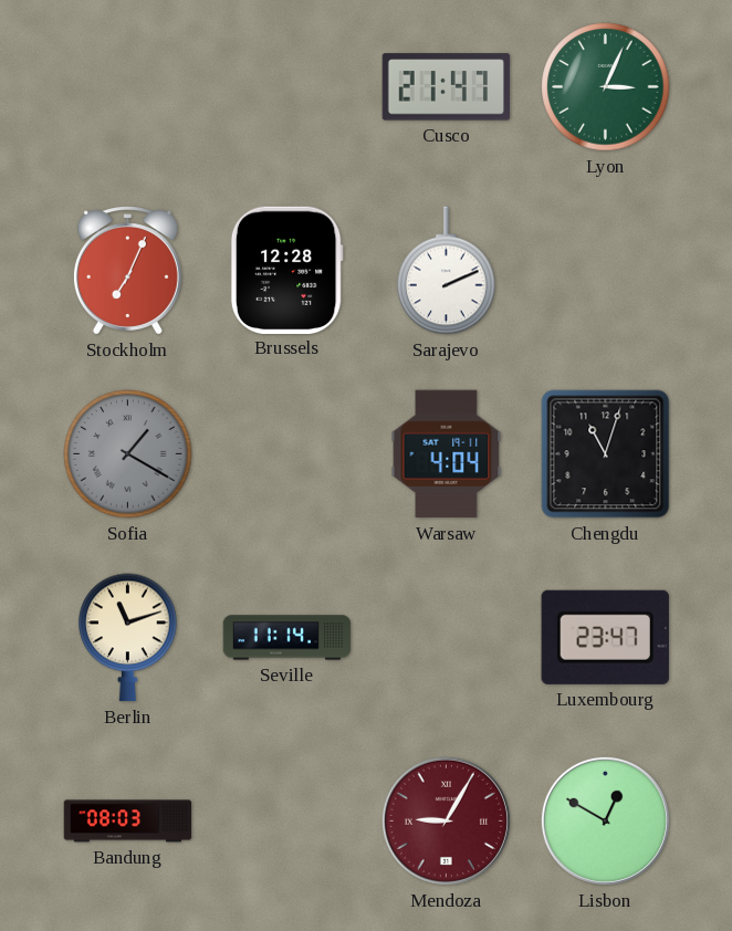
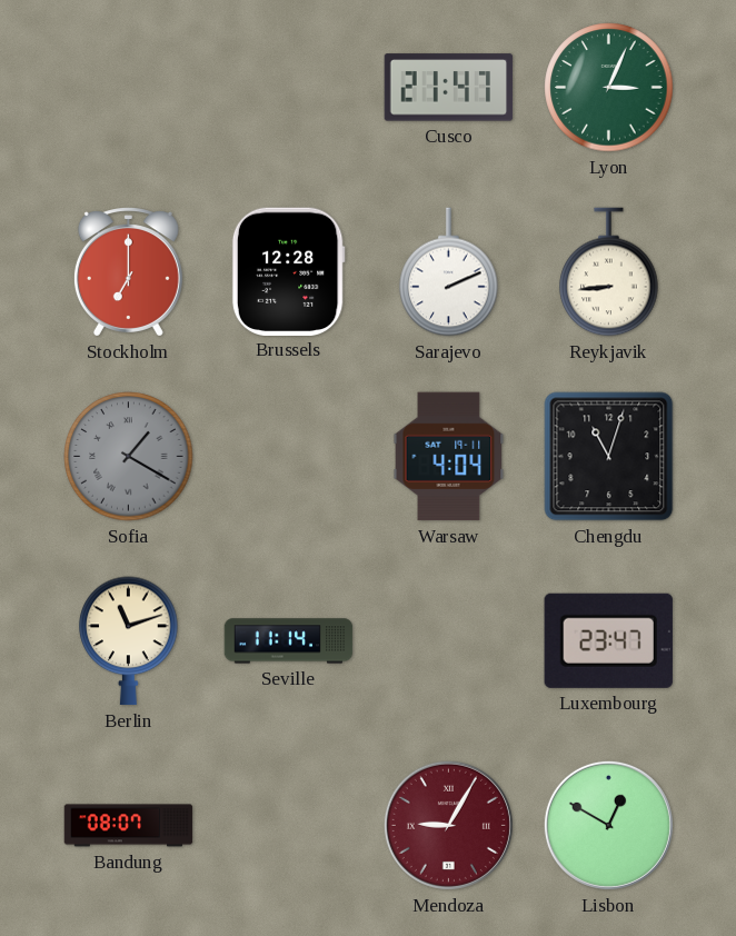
Stockholm: 7:04 -> 7:00 (128, 272)
Reykjavik: none -> 8:44 (609, 272)
Bandung: 08:03 -> 08:07 (129, 826)
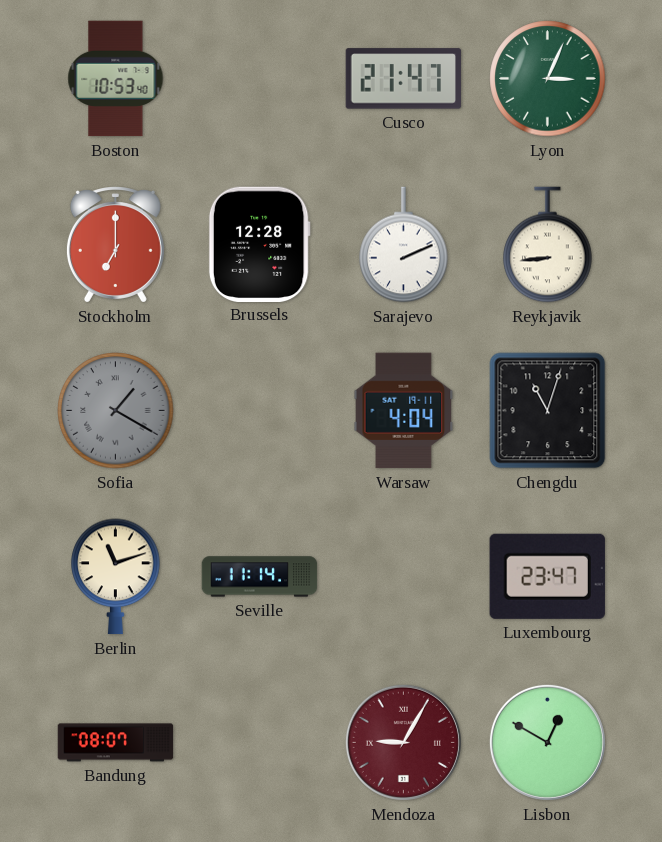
Boston: none -> 10:53 (116, 79)
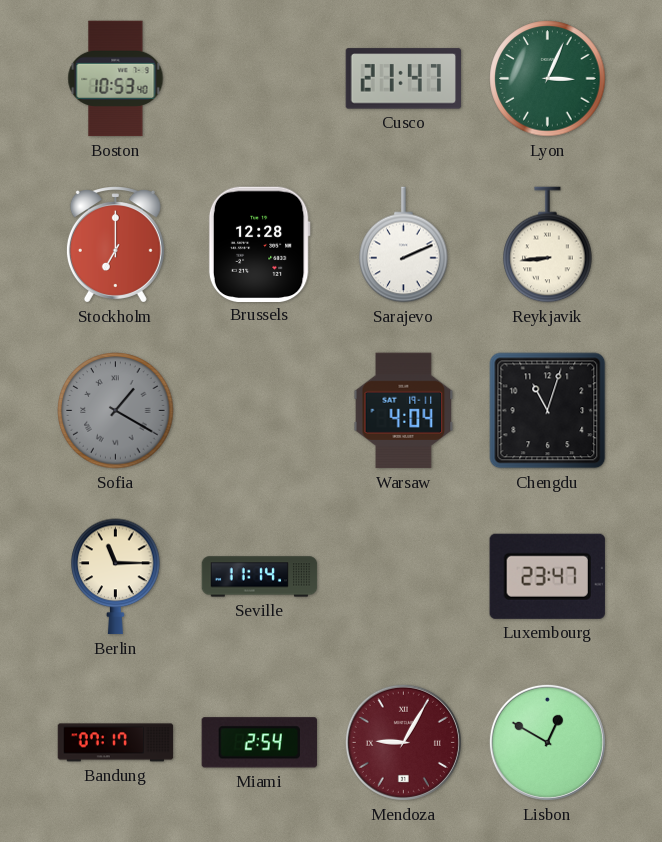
Berlin: 11:12 -> 11:15 (116, 577)
Bandung: 08:07 -> 07:17 (116, 743)
Miami: none -> 2:54 (259, 743)
